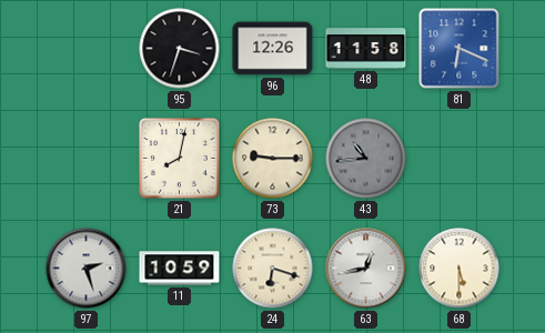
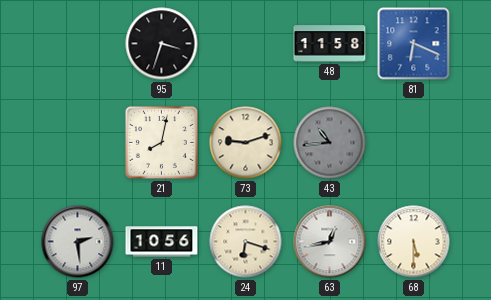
96: 12:26 -> none (273, 49)
73: 9:15 -> 9:12 (246, 143)
97: 2:27 -> 2:29 (78, 242)
11: 10:59 -> 10:56 (162, 242)
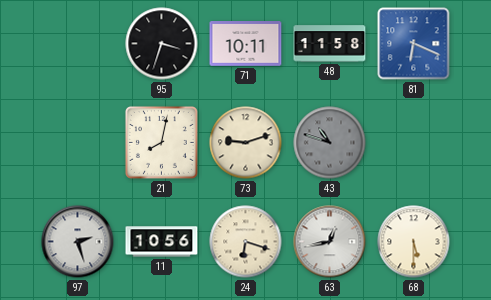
71: none -> 10:11 (246, 44)
43: 10:44 -> 10:48 (330, 143)
97: 2:29 -> 2:27 (78, 242)
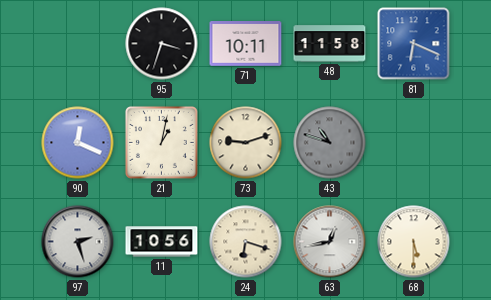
90: none -> 12:19 (78, 143)
21: 8:02 -> 1:02 (161, 142)
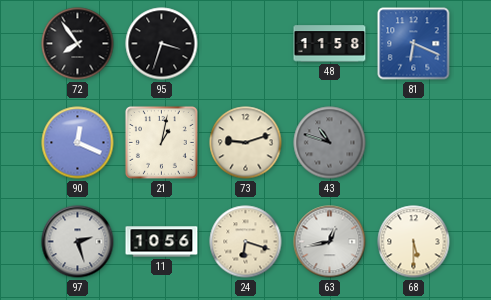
72: none -> 7:54 (78, 44)
71: 10:11 -> none (246, 44)
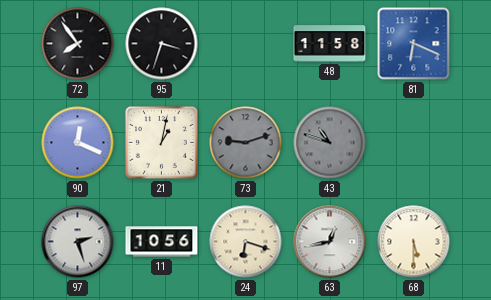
73 dial: cream -> grey (246, 143)
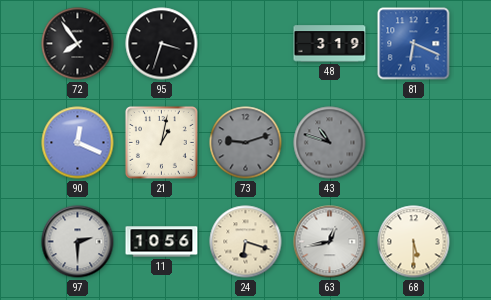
48: 11:58 -> 3:19 (330, 44)
97: 2:27 -> 2:30 (78, 242)
